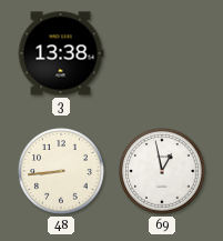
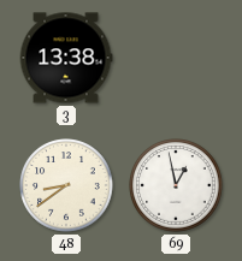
48: 8:44 -> 8:39 (66, 185)
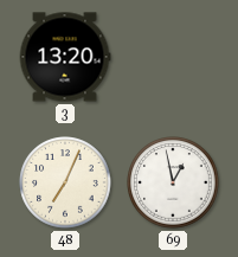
3: 13:38 -> 13:20 (65, 57)
48: 8:39 -> 7:04 (65, 182)
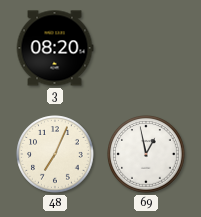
3: 13:20 -> 08:20 (55, 48)
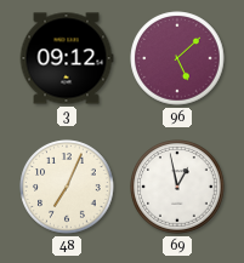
3: 08:20 -> 09:12 (67, 58)
96: none -> 5:08 (177, 58)
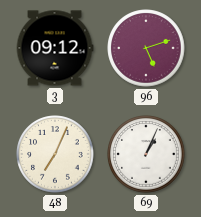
96: 5:08 -> 5:12 (146, 48)
69: 12:58 -> 1:04 (146, 154)
